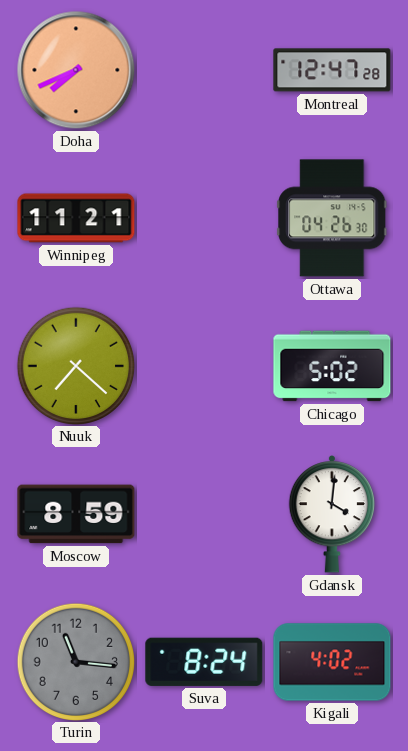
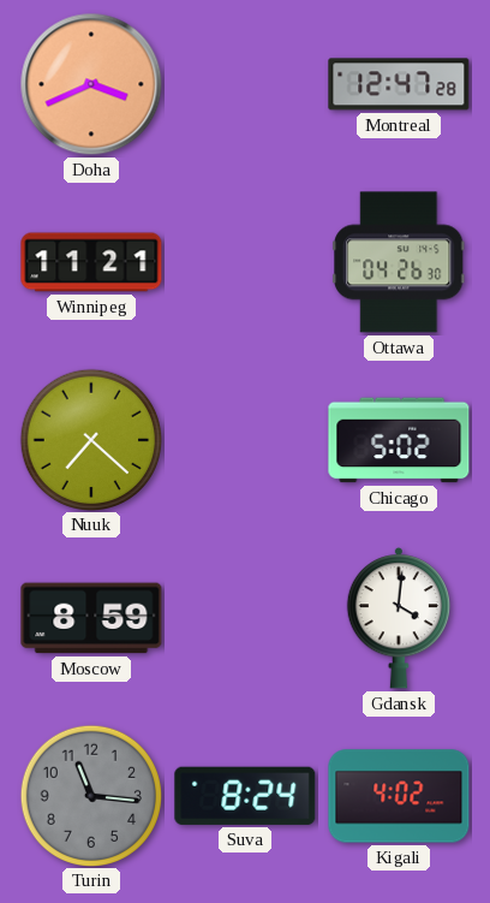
Doha: 7:41 -> 3:41 (91, 84)
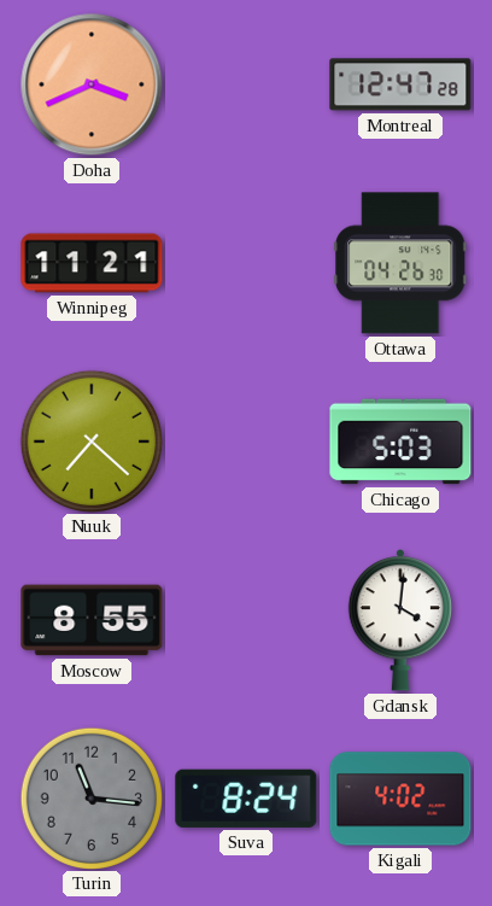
Chicago: 5:02 -> 5:03 (400, 442)
Moscow: 8:59 -> 8:55 (92, 620)
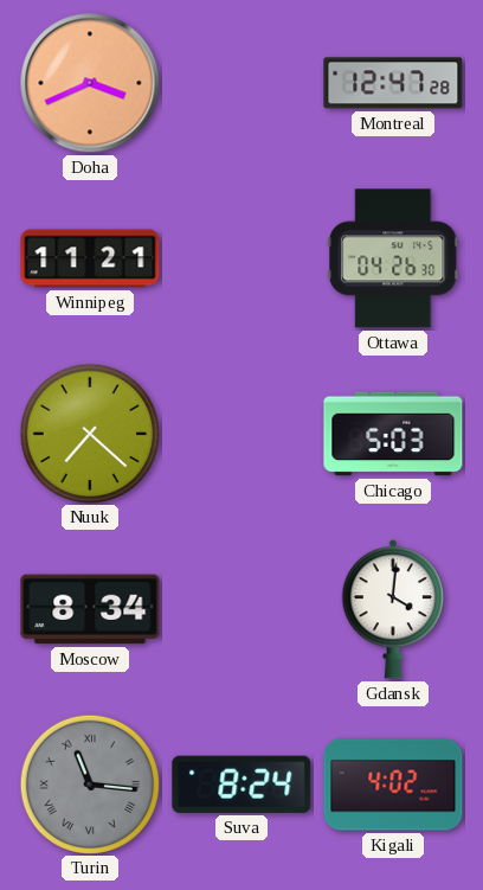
Moscow: 8:55 -> 8:34 (90, 609)
Turin numerals: Arabic -> Roman (89, 783)
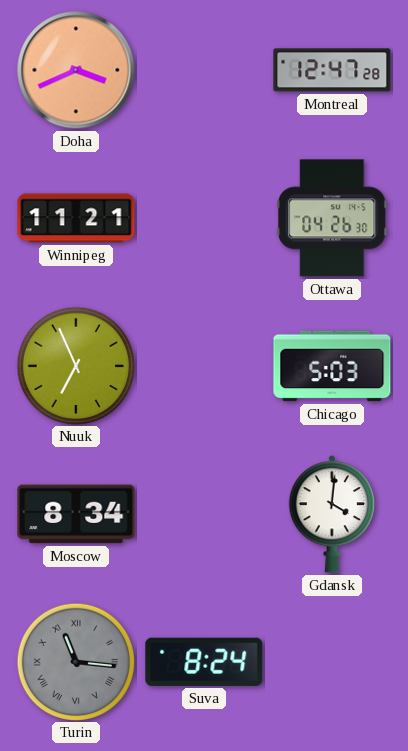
Nuuk: 7:22 -> 6:56 (75, 365)
Kigali: 4:02 -> none (393, 785)
